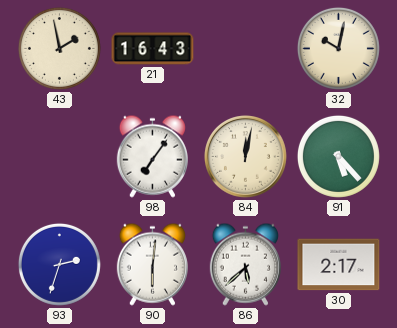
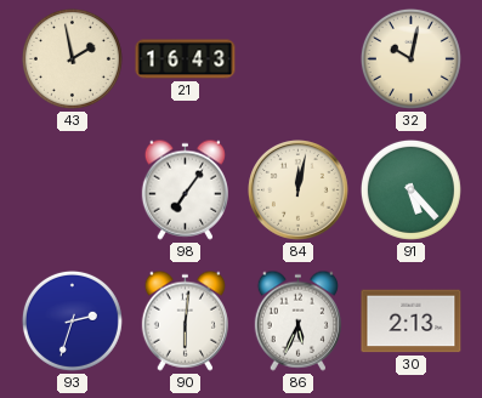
86: 5:38 -> 5:34 (297, 320)
30: 2:17 -> 2:13 (412, 322)
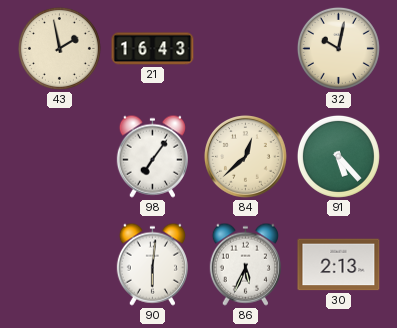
84: 12:02 -> 12:38 (246, 157)
93: 2:33 -> none (72, 320)
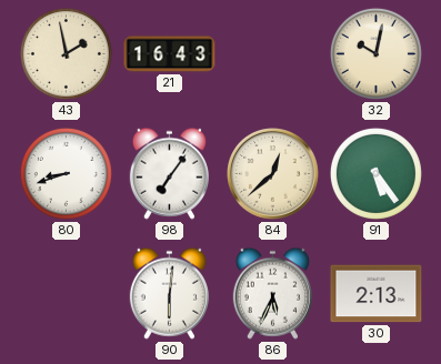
80: none -> 8:42 (66, 173)
91: 5:23 -> 5:24 (375, 173)
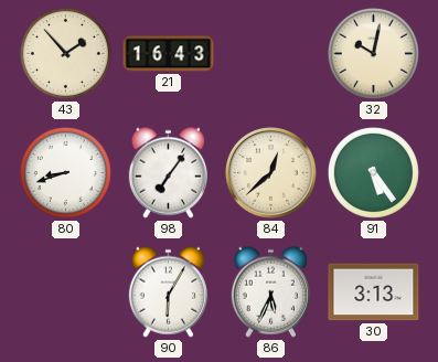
43: 1:58 -> 1:53 (65, 53)
90: 6:01 -> 6:05 (168, 291)
30: 2:13 -> 3:13 (374, 292)
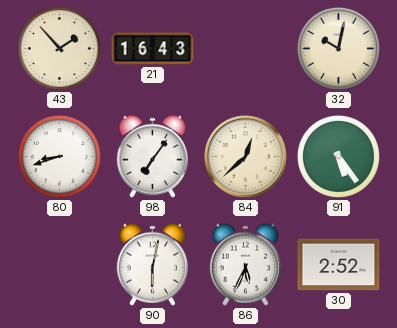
90: 6:05 -> 6:02 (152, 264)
30: 3:13 -> 2:52 (339, 265)
